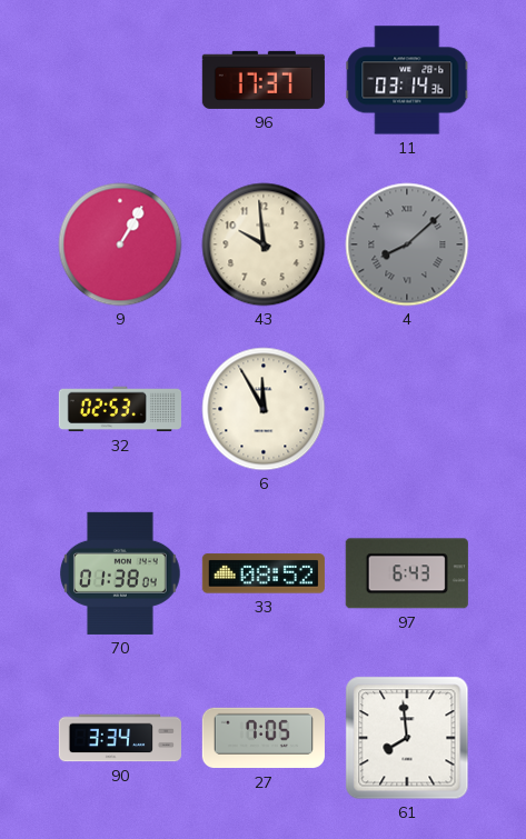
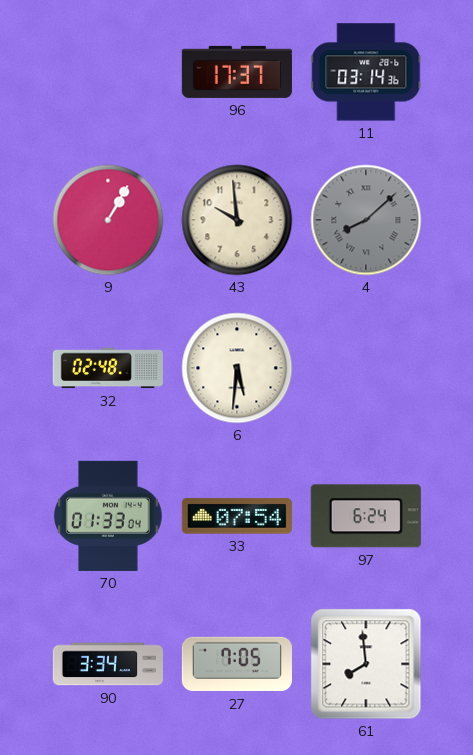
32: 02:53 -> 02:48 (108, 368)
6: 11:55 -> 5:31 (237, 368)
70: 01:38 -> 01:33 (109, 516)
33: 08:52 -> 07:54 (237, 516)
97: 6:43 -> 6:24 (366, 516)
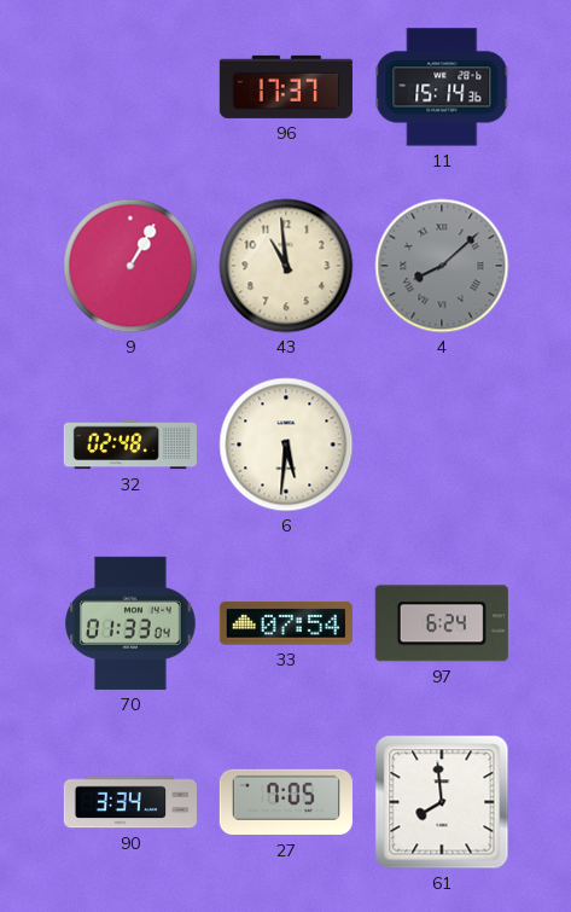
11: 03:14 -> 15:14 (442, 87)
43: 9:59 -> 10:59 (286, 266)
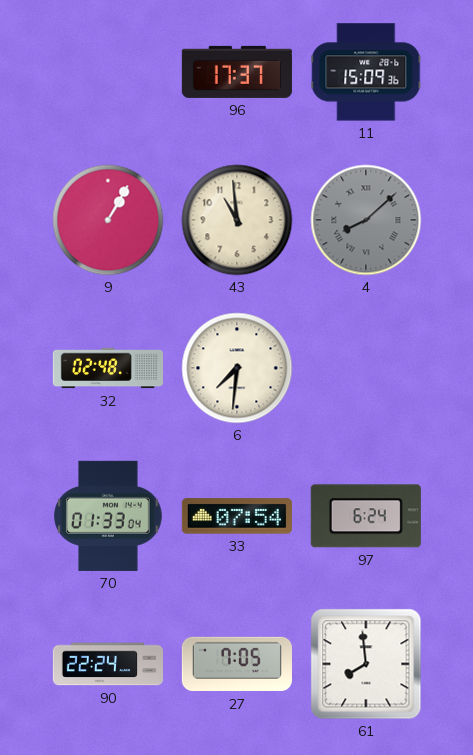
11: 15:14 -> 15:09 (366, 72)
6: 5:31 -> 7:31 (237, 368)
90: 3:34 -> 22:24 (107, 664)
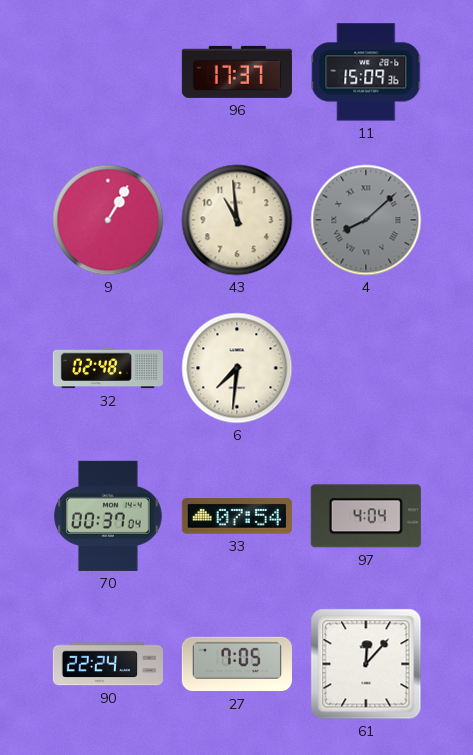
70: 01:33 -> 00:37 (109, 516)
97: 6:24 -> 4:04 (366, 516)
61: 7:59 -> 12:07 (366, 664)
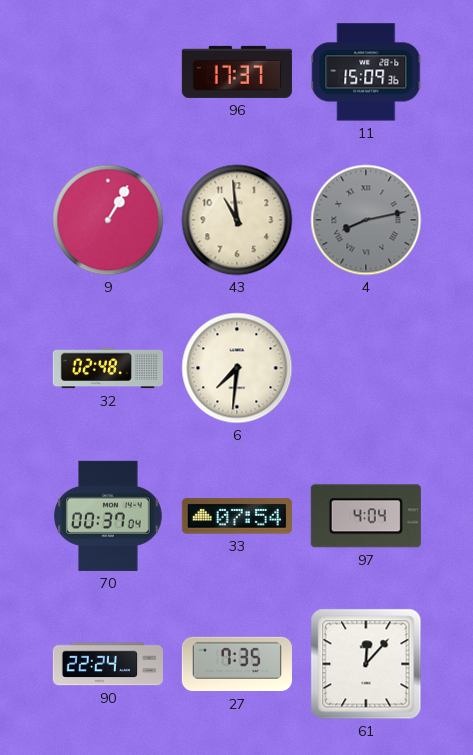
4: 8:08 -> 8:13 (366, 220)
27: 7:05 -> 7:35 (237, 664)
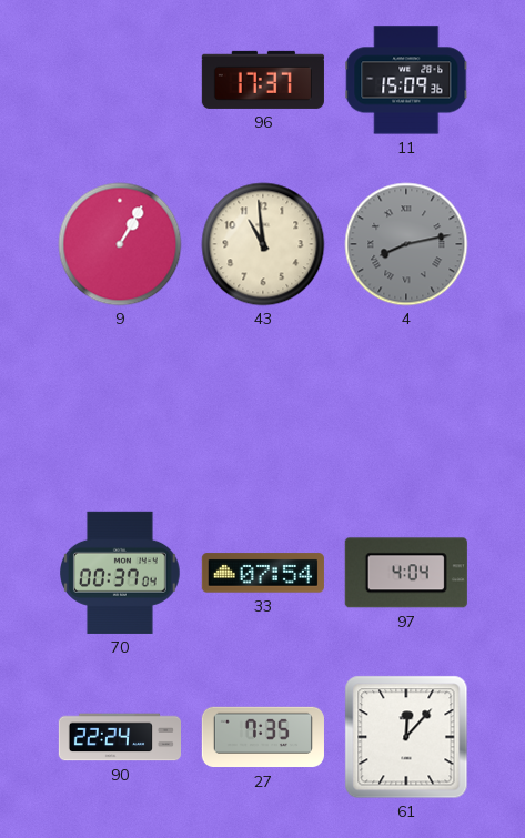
32: 02:48 -> none (108, 368)
6: 7:31 -> none (237, 368)
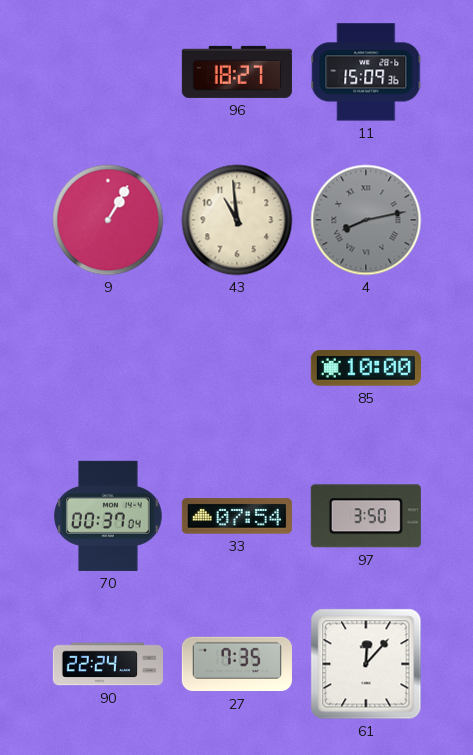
96: 17:37 -> 18:27 (237, 72)
85: none -> 10:00 (366, 368)
97: 4:04 -> 3:50 (366, 516)
